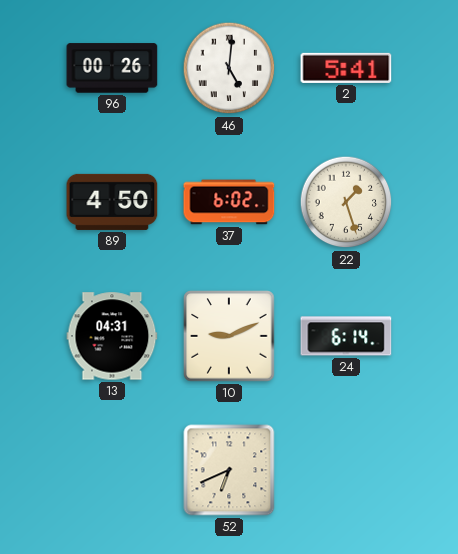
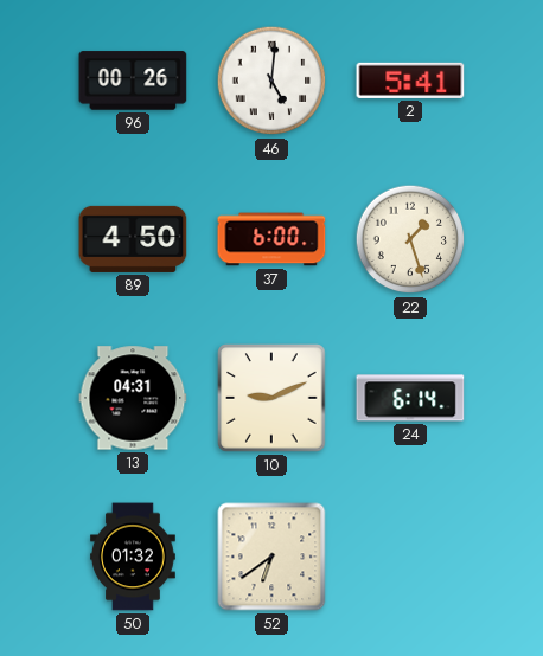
37: 6:02 -> 6:00 (271, 239)
50: none -> 01:32 (133, 557)
52: 6:41 -> 6:39 (271, 557)
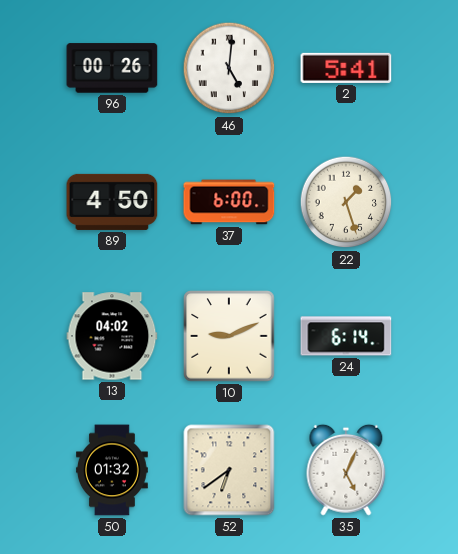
13: 04:31 -> 04:02 (112, 336)
35: none -> 5:04 (346, 470)
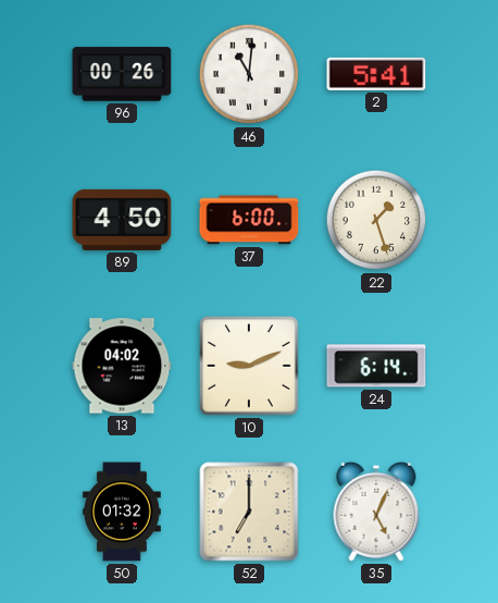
46: 5:01 -> 11:01 (249, 74)
52: 6:39 -> 7:00 (249, 512)
